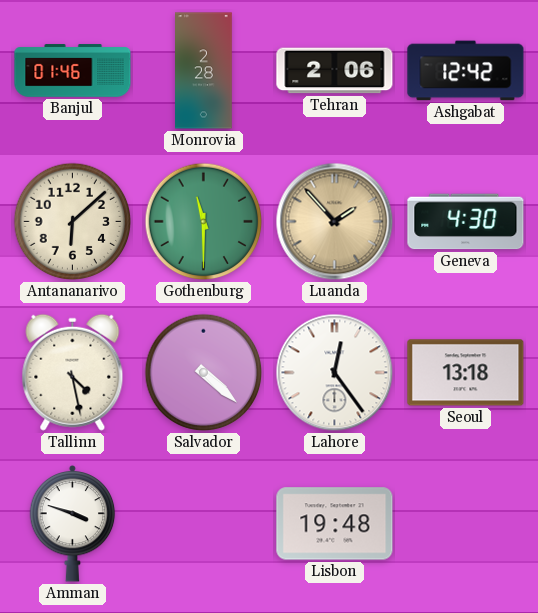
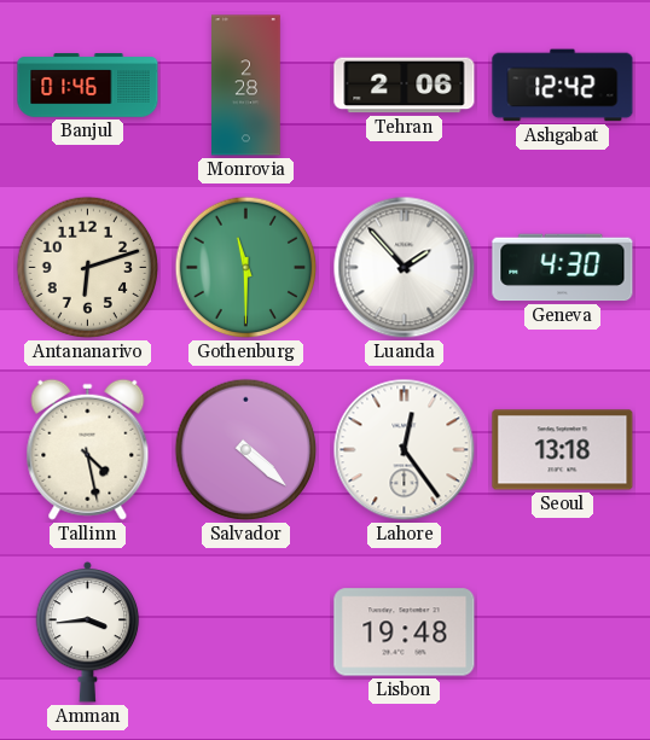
Antananarivo: 6:08 -> 6:12 (88, 268)
Luanda dial: champagne -> white (405, 268)
Amman: 3:48 -> 3:44 (88, 631)
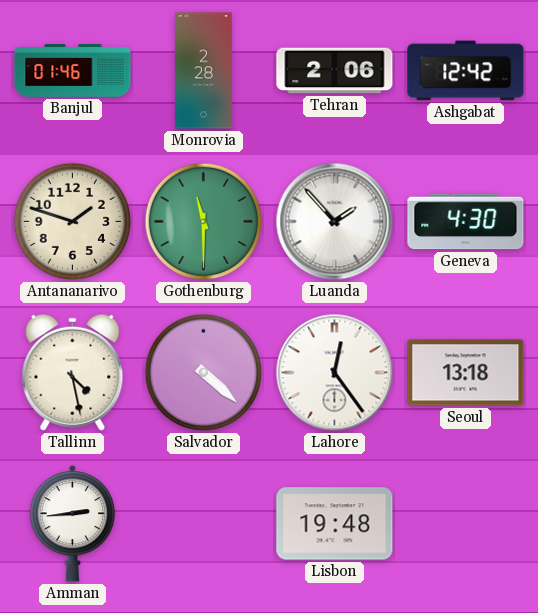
Antananarivo: 6:12 -> 1:48 (73, 222)
Amman: 3:44 -> 2:44 (73, 523)
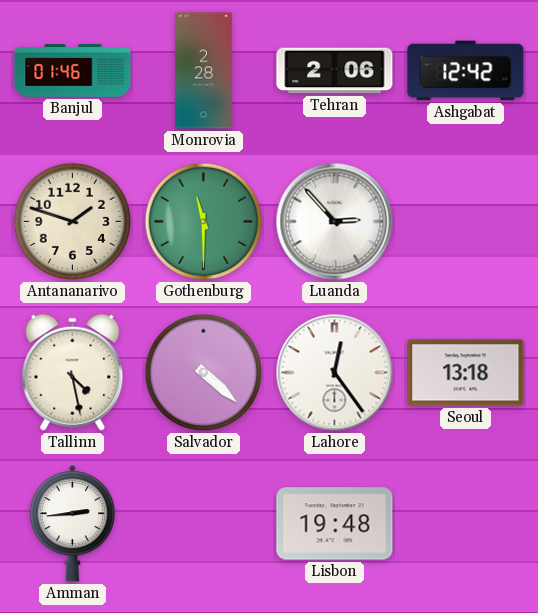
Luanda: 1:53 -> 2:53 (335, 222)
Geneva: 4:30 -> none (466, 222)
